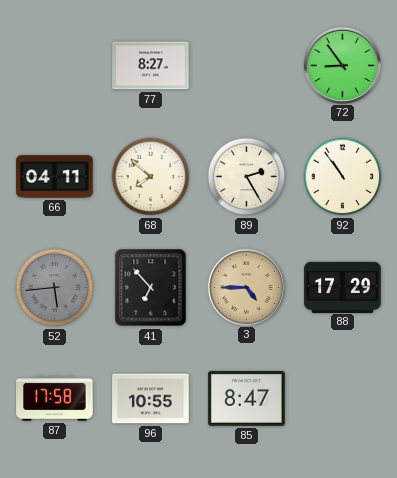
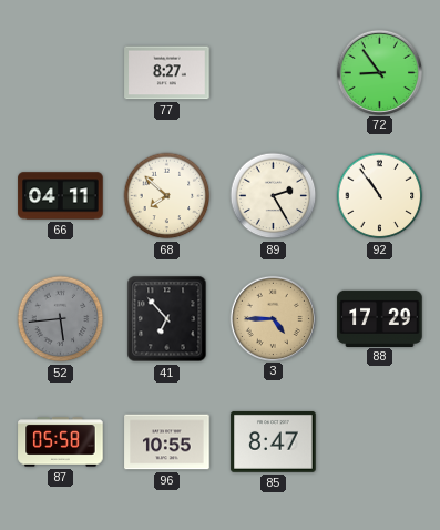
87: 17:58 -> 05:58 (61, 442)
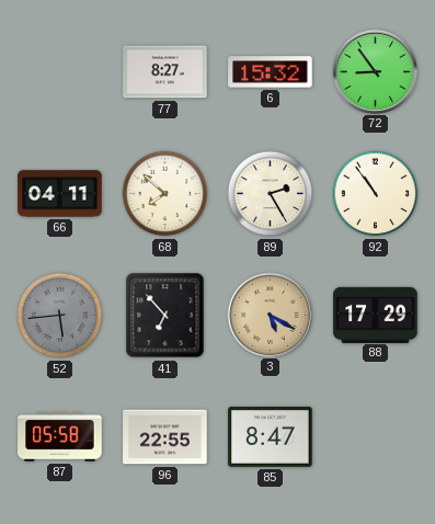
6: none -> 15:32 (271, 72)
3: 4:45 -> 5:20 (270, 315)
96: 10:55 -> 22:55 (165, 437)
